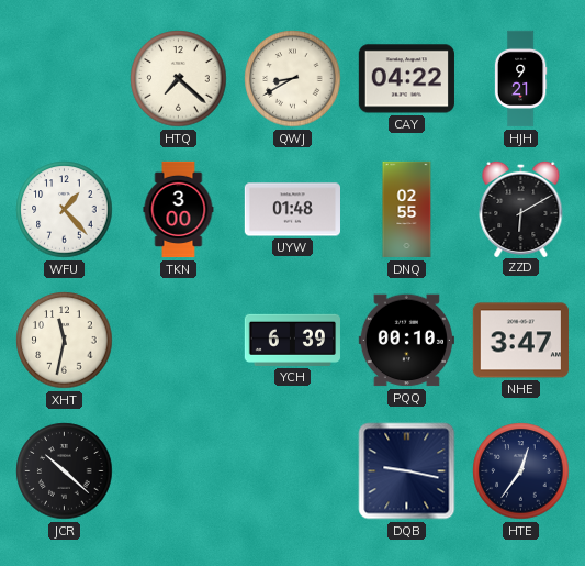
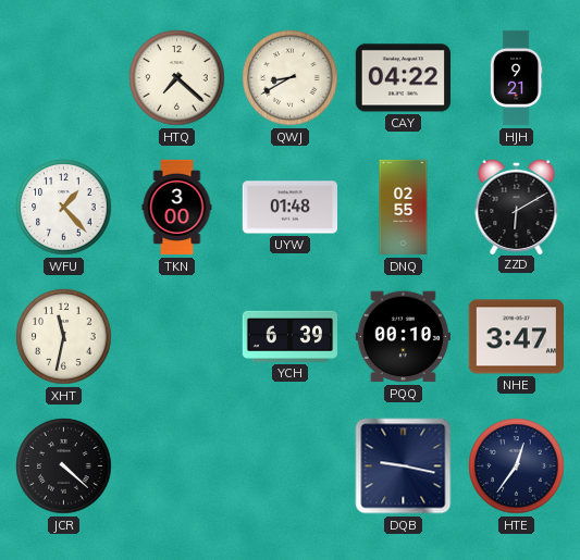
JCR: 10:22 -> 4:22 (64, 466)
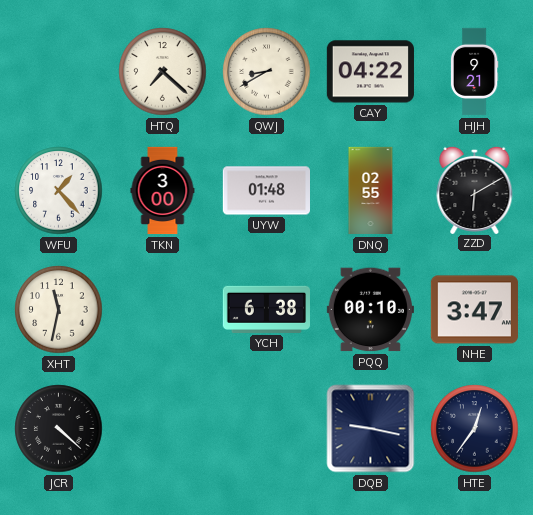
YCH: 6:39 -> 6:38 (266, 309)
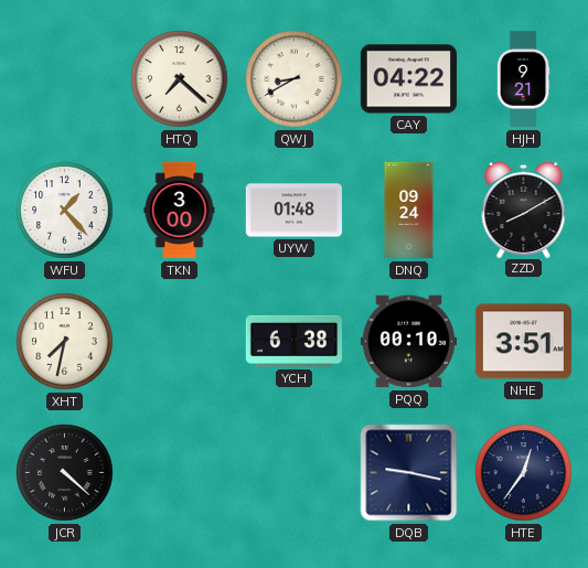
DNQ: 02:55 -> 09:24 (409, 211)
ZZD: 6:10 -> 8:10 (524, 208)
XHT: 11:32 -> 7:32 (65, 342)
NHE: 3:47 -> 3:51 (523, 342)
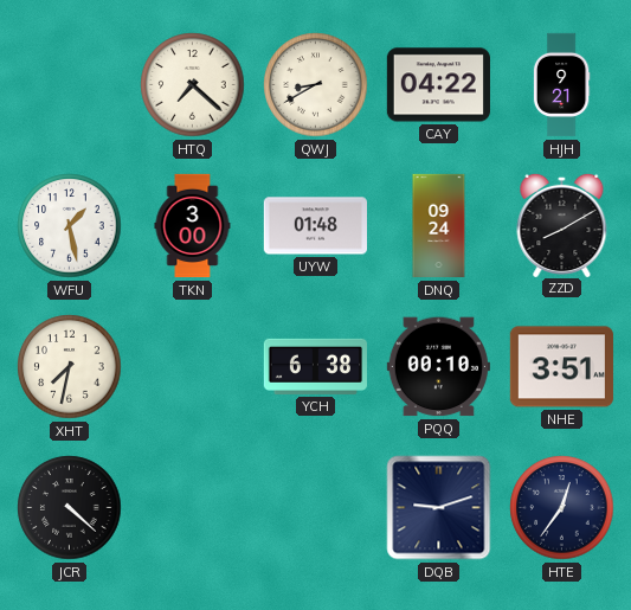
WFU: 1:23 -> 1:28 (70, 226)
DQB: 9:17 -> 9:12 (439, 508)
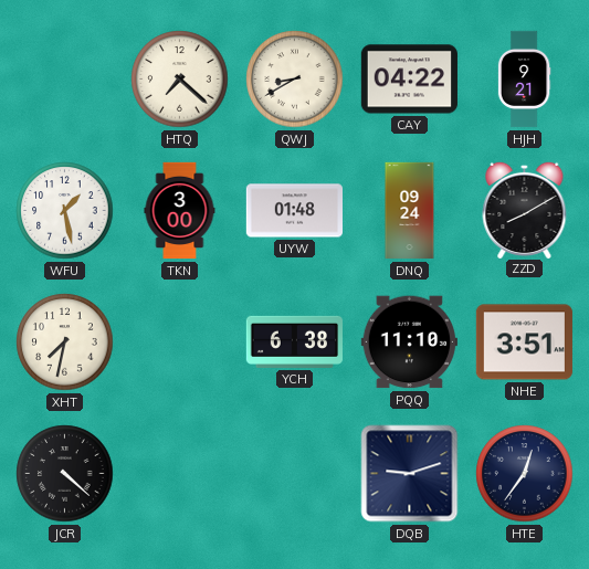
PQQ: 00:10 -> 11:10 (409, 343)
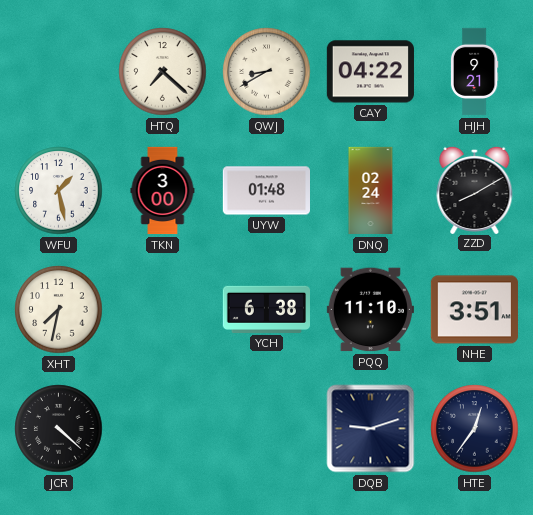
DNQ: 09:24 -> 02:24 (371, 191)
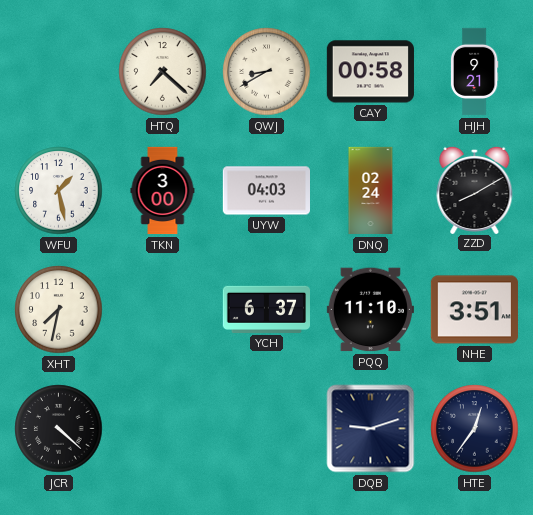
CAY: 04:22 -> 00:58 (370, 72)
UYW: 01:48 -> 04:03 (266, 191)
YCH: 6:38 -> 6:37 (266, 309)
